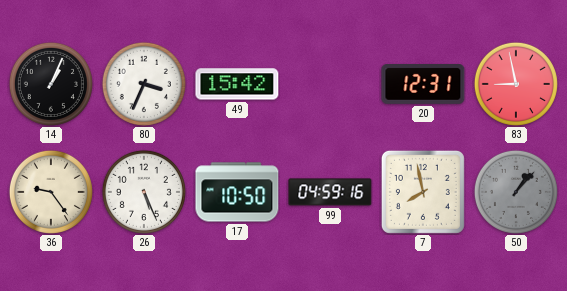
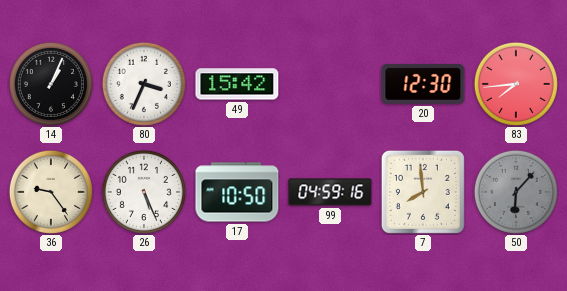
20: 12:31 -> 12:30 (423, 85)
83: 8:58 -> 7:44 (516, 84)
7: 7:58 -> 7:59 (423, 192)
50: 1:07 -> 6:07 (516, 192)
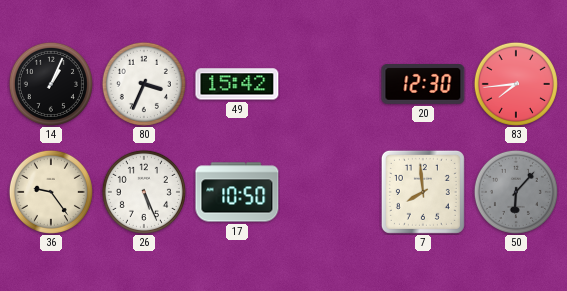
99: 04:59 -> none (330, 192)
